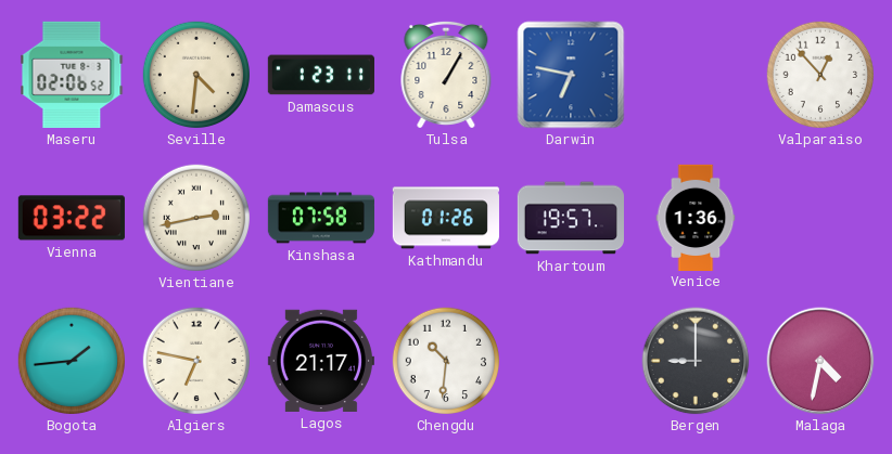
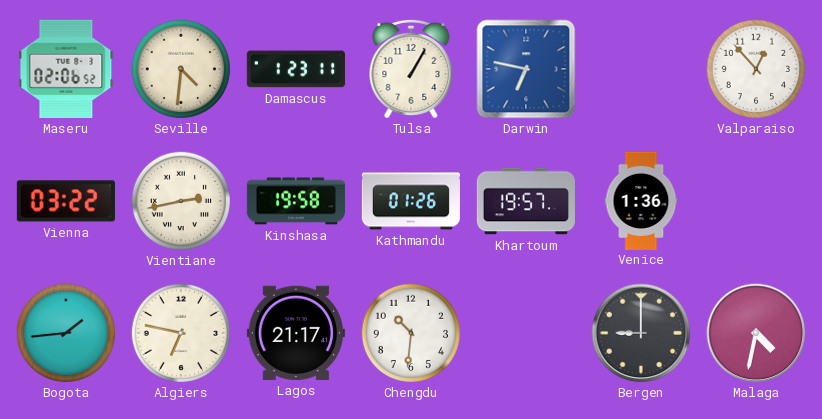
Kinshasa: 07:58 -> 19:58 (296, 201)
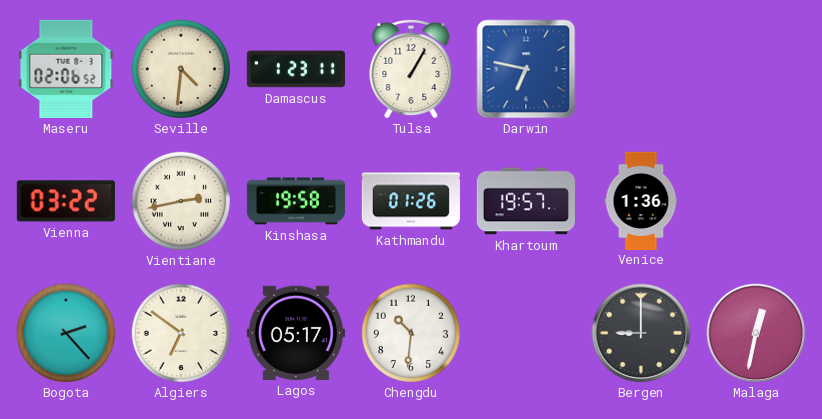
Valparaiso: 12:53 -> none (756, 69)
Bogota: 1:44 -> 2:23 (66, 333)
Algiers: 6:47 -> 6:51 (181, 333)
Lagos: 21:17 -> 05:17 (296, 333)
Malaga: 4:32 -> 12:32 (756, 333)
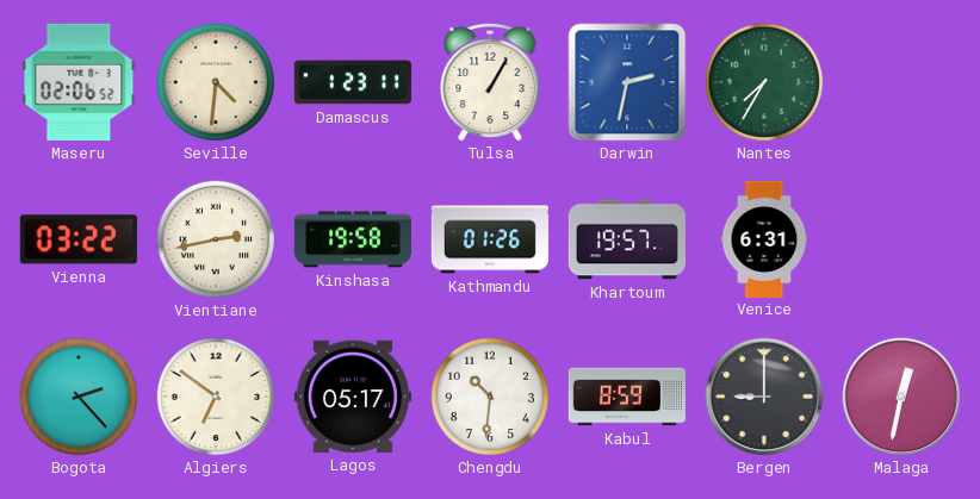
Darwin: 6:47 -> 2:32 (627, 82)
Nantes: none -> 7:35 (764, 82)
Venice: 1:36 -> 6:31 (764, 238)
Kabul: none -> 8:59 (627, 397)
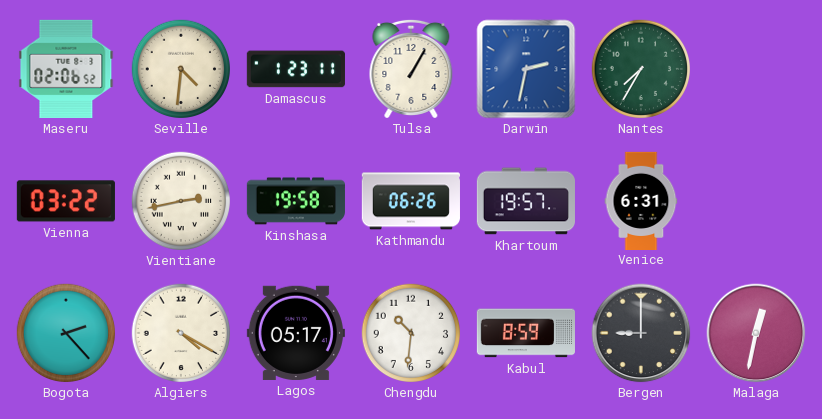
Kathmandu: 01:26 -> 06:26 (411, 201)
Algiers: 6:51 -> 4:20 (181, 333)
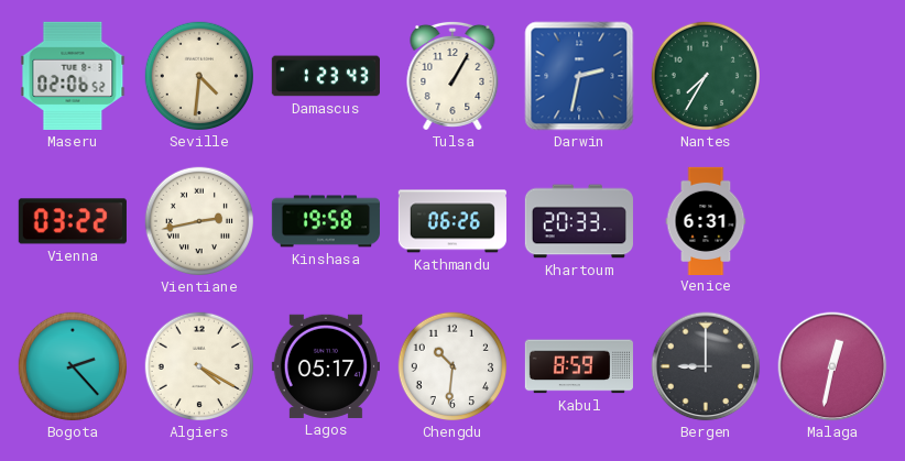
Damascus: 1:23:11 -> 1:23:43 (326, 76)
Khartoum: 19:57 -> 20:33 (579, 221)
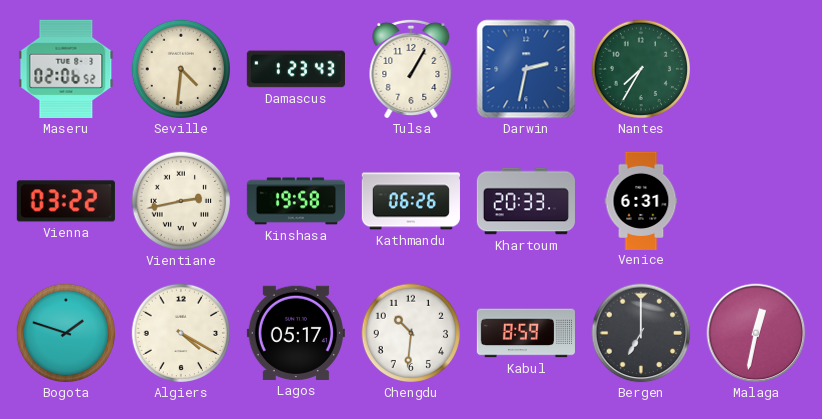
Bogota: 2:23 -> 1:48 (66, 333)
Bergen: 9:00 -> 7:00 (641, 333)
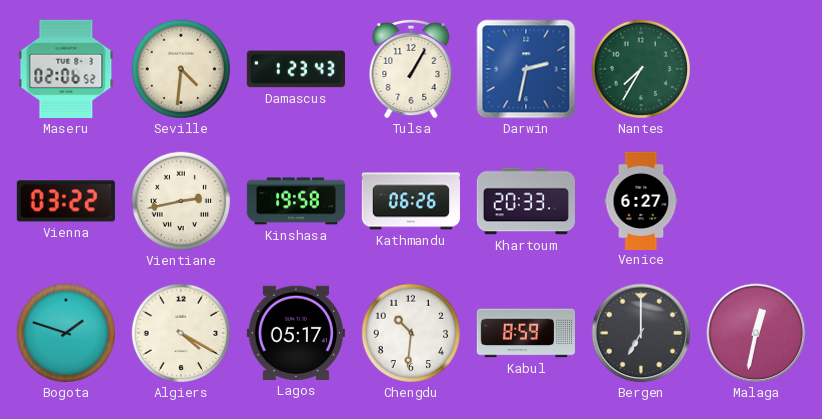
Venice: 6:31 -> 6:27 (641, 200)
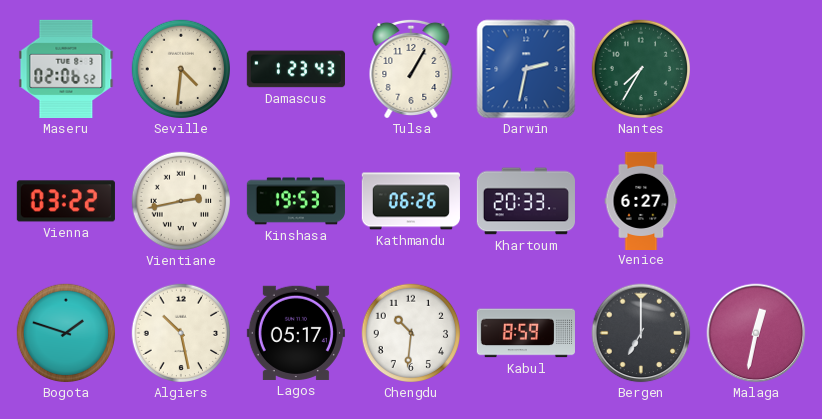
Kinshasa: 19:58 -> 19:53 (296, 201)
Algiers: 4:20 -> 10:28 (181, 333)
